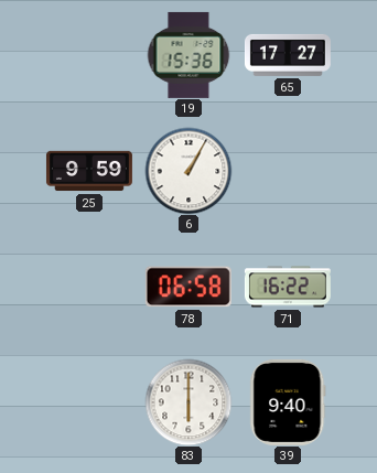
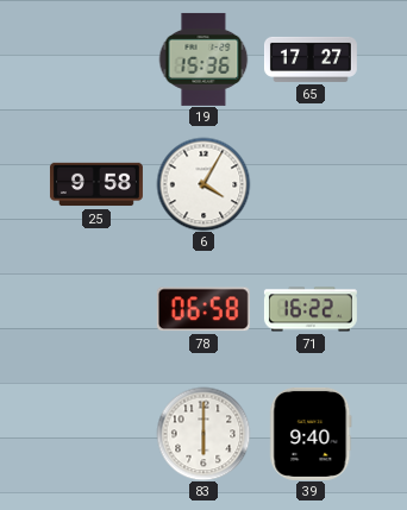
25: 9:59 -> 9:58 (96, 184)
6: 1:05 -> 4:05 (203, 184)
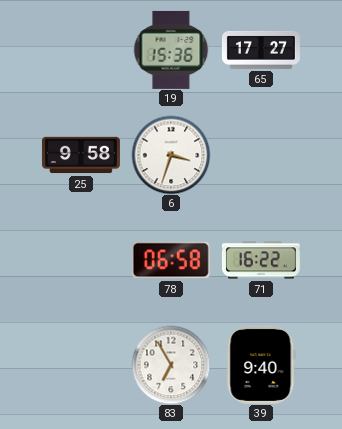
6: 4:05 -> 3:33 (171, 155)
83: 6:00 -> 6:55 (171, 365)
